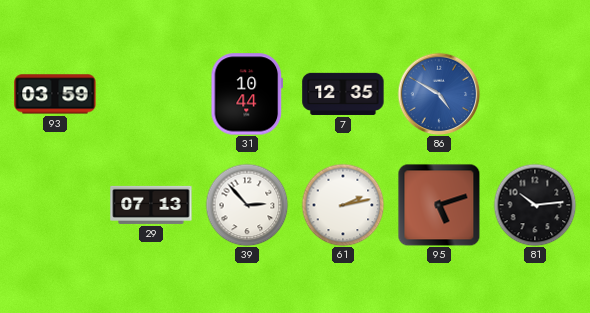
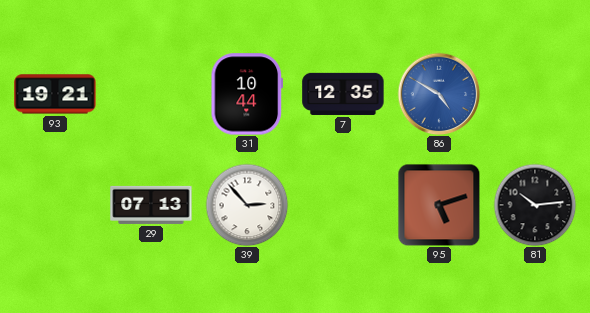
93: 03:59 -> 19:21 (55, 94)
61: 2:13 -> none (343, 205)
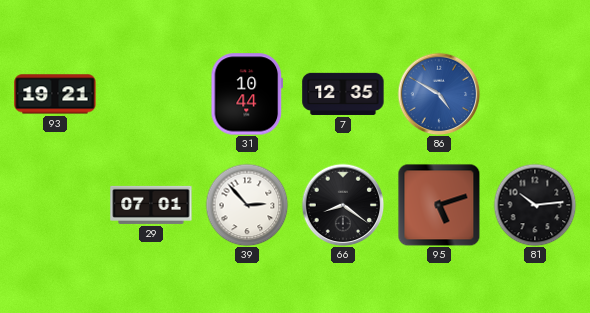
29: 07:13 -> 07:01 (151, 205)
66: none -> 8:21 (343, 205)
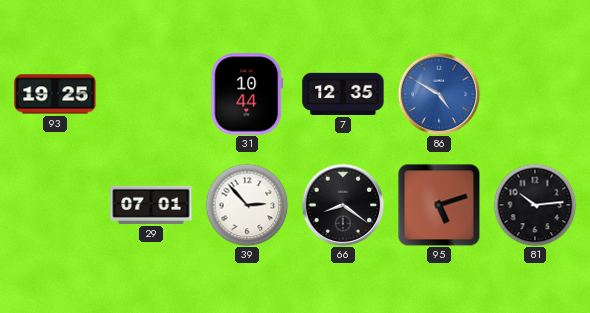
93: 19:21 -> 19:25 (55, 94)
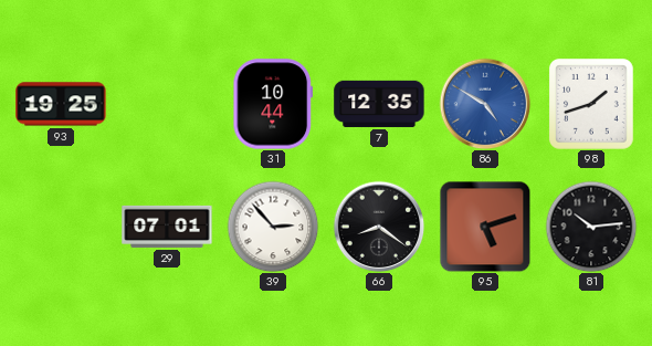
98: none -> 1:42 (592, 105)
